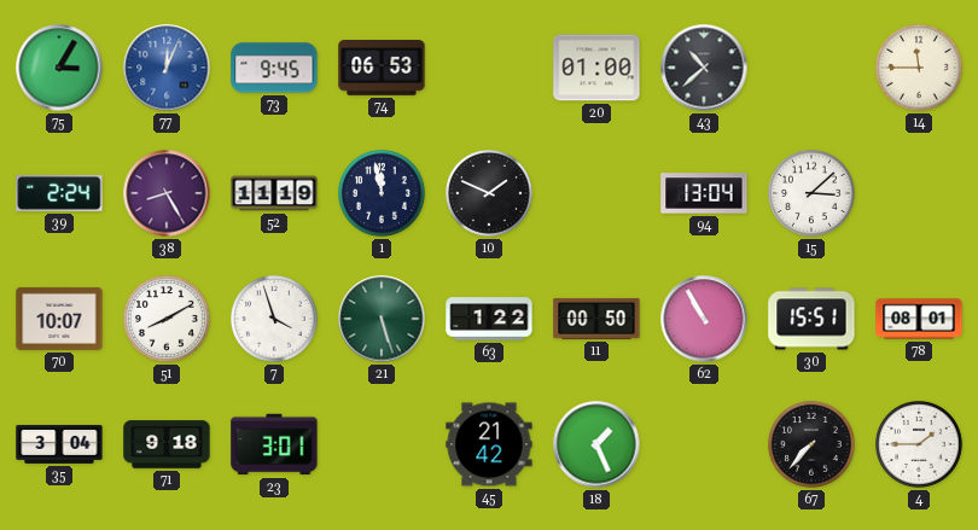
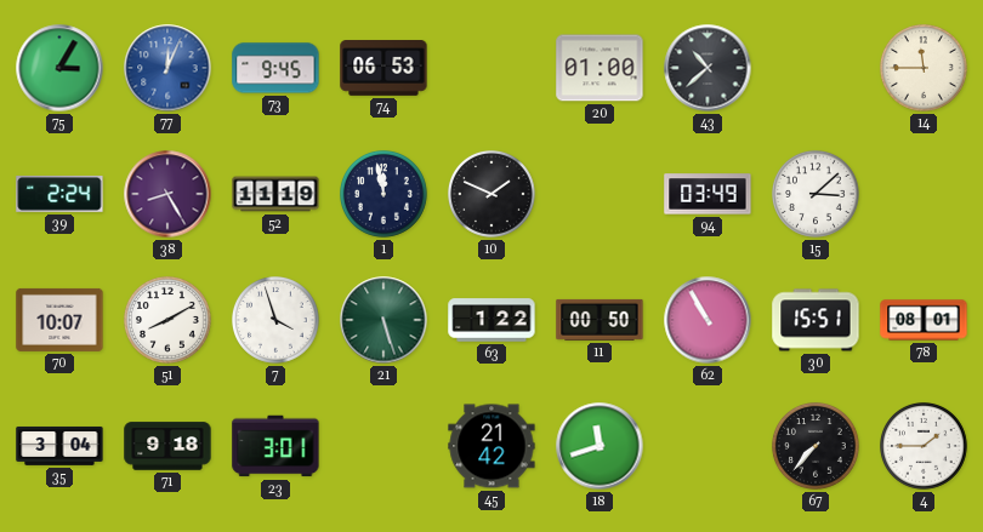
94: 13:04 -> 03:49 (708, 194)
18: 1:26 -> 11:42 (600, 446)
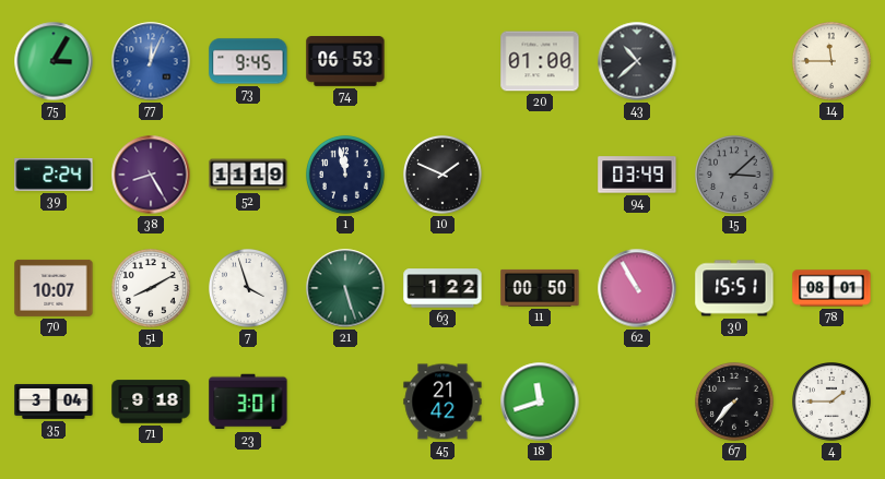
15 dial: white -> grey (735, 176)
